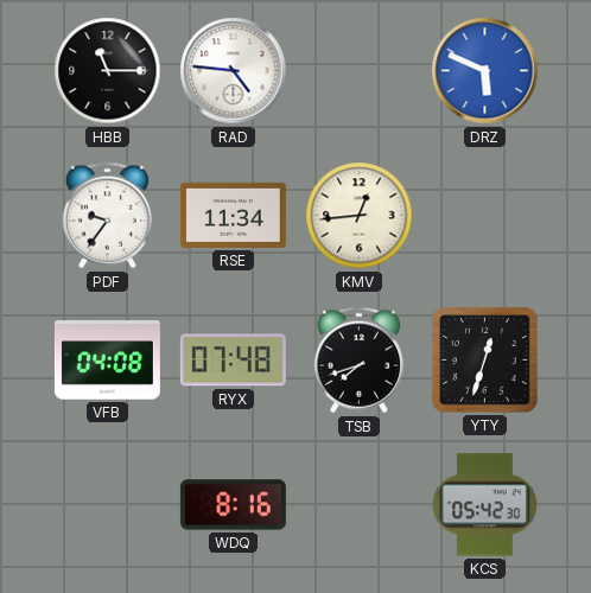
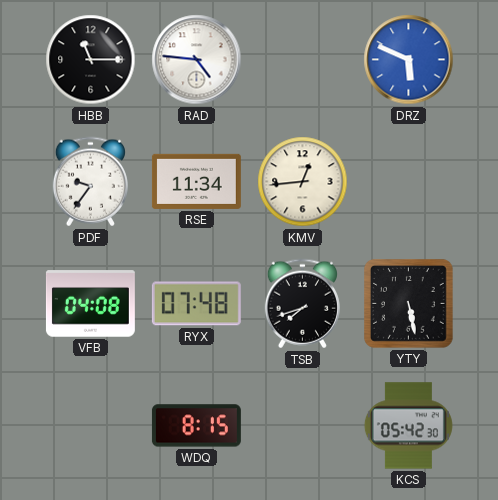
YTY: 12:33 -> 5:28 (409, 304)
WDQ: 8:16 -> 8:15 (196, 426)
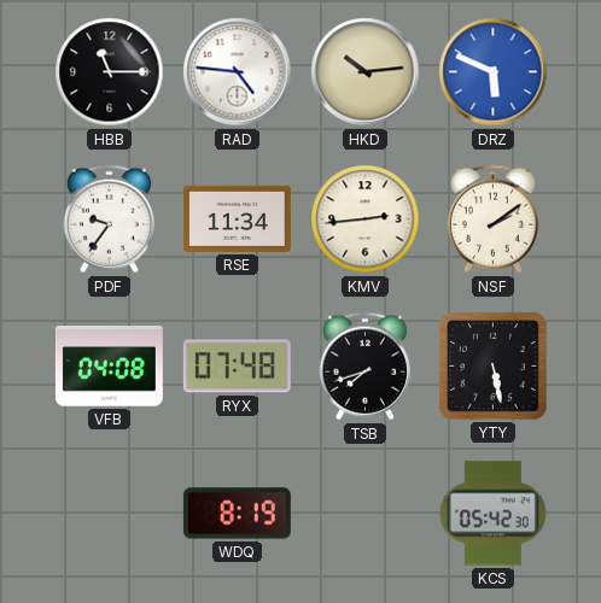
HKD: none -> 10:14 (366, 72)
KMV: 12:44 -> 2:44 (366, 219)
NSF: none -> 2:09 (492, 219)
WDQ: 8:15 -> 8:19 (237, 514)
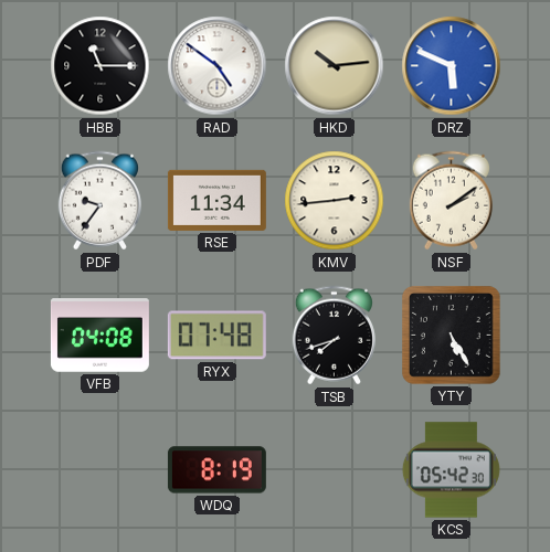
RAD: 4:46 -> 4:51 (218, 66)
YTY: 5:28 -> 5:25 (452, 336)
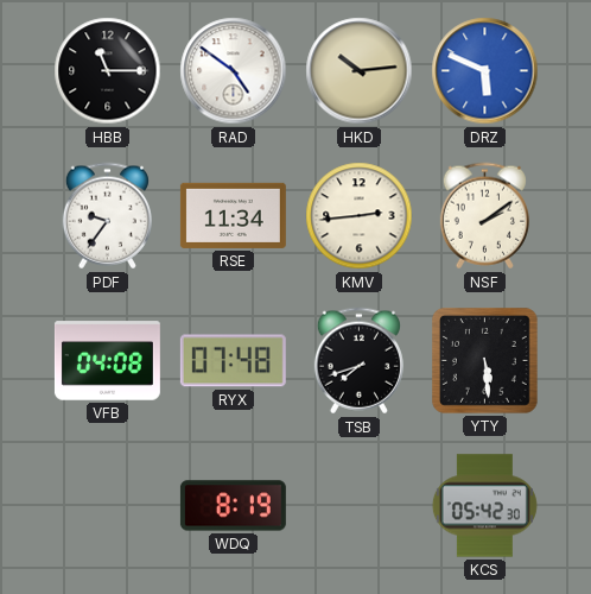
YTY: 5:25 -> 5:29 (485, 361)
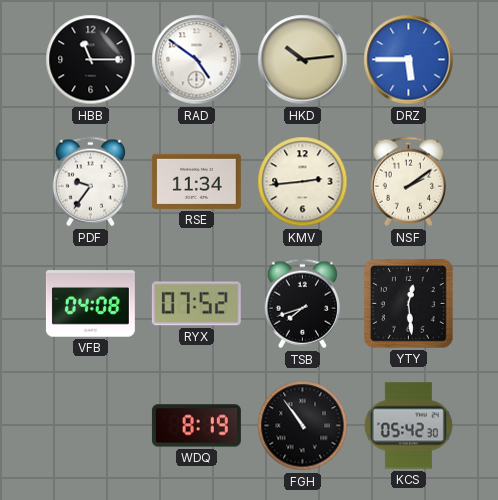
DRZ: 5:49 -> 5:45 (409, 60)
RYX: 07:48 -> 07:52 (196, 304)
YTY: 5:29 -> 12:29 (409, 304)
FGH: none -> 10:54 (303, 426)
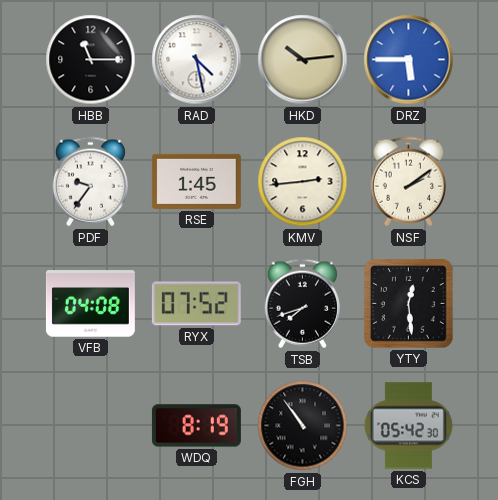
RAD: 4:51 -> 4:28 (197, 60)
RSE: 11:34 -> 1:45 (196, 181)
